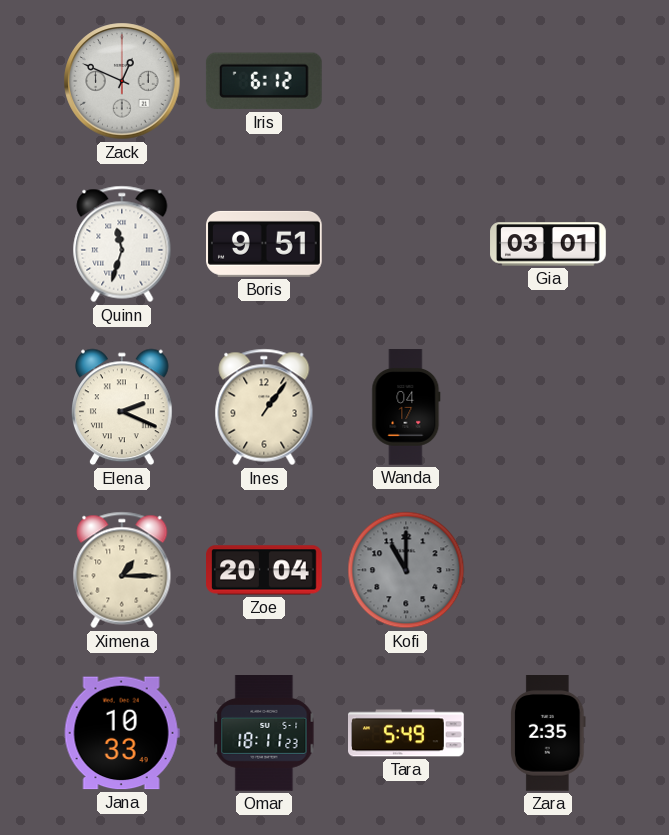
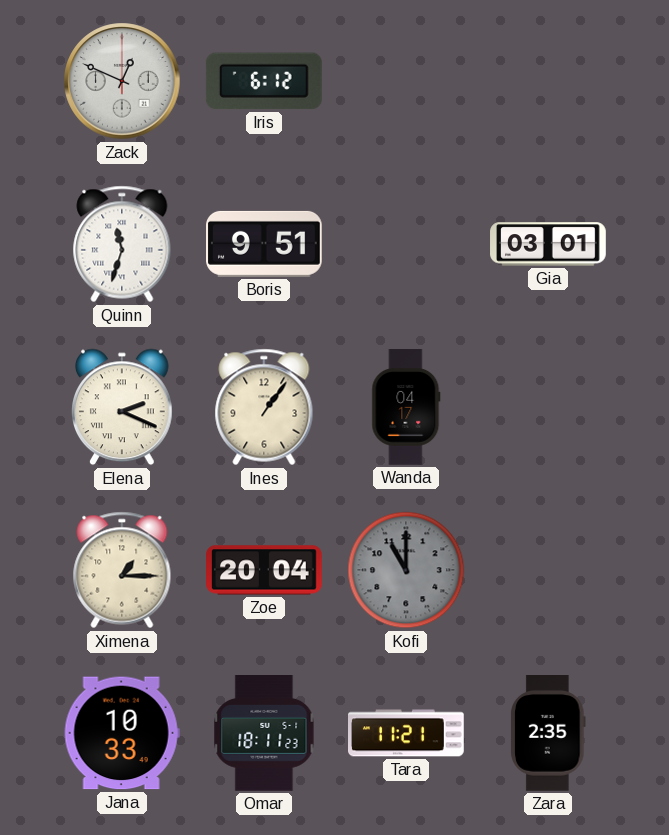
Tara: 5:49 -> 11:21 (407, 733)
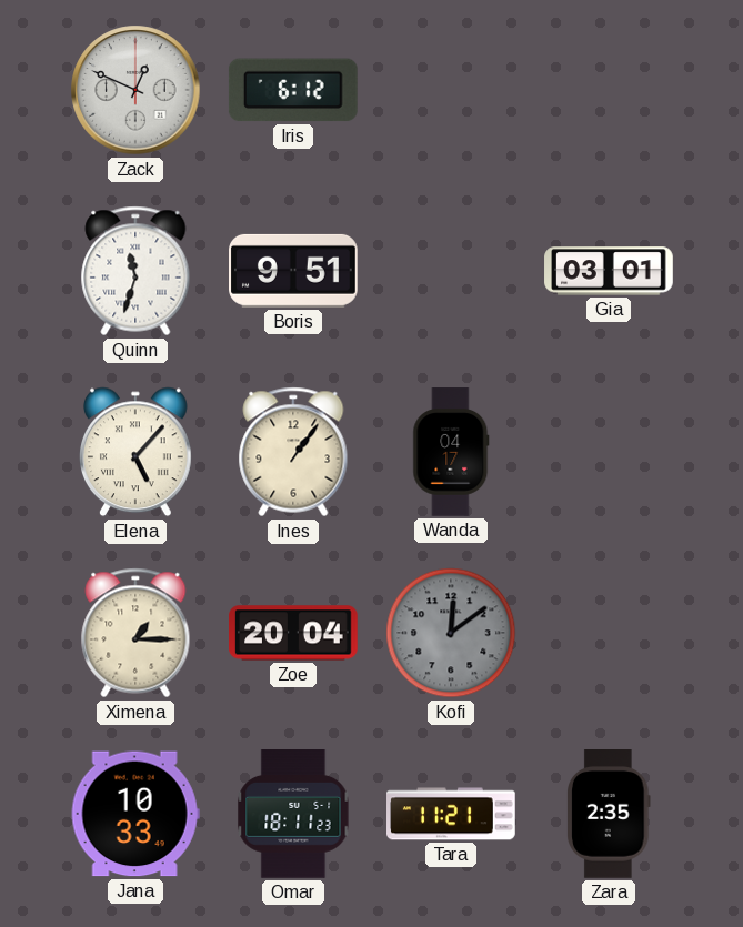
Elena: 2:19 -> 5:07 (137, 452)
Kofi: 11:00 -> 12:09 (451, 633)
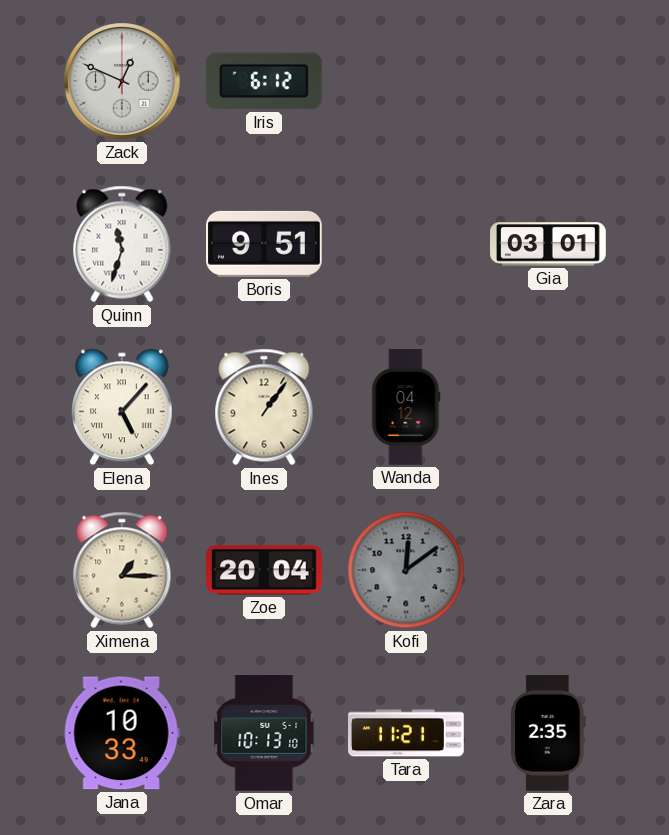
Wanda: 04:17 -> 04:12 (406, 407)
Omar: 18:11 -> 10:13 (264, 734)
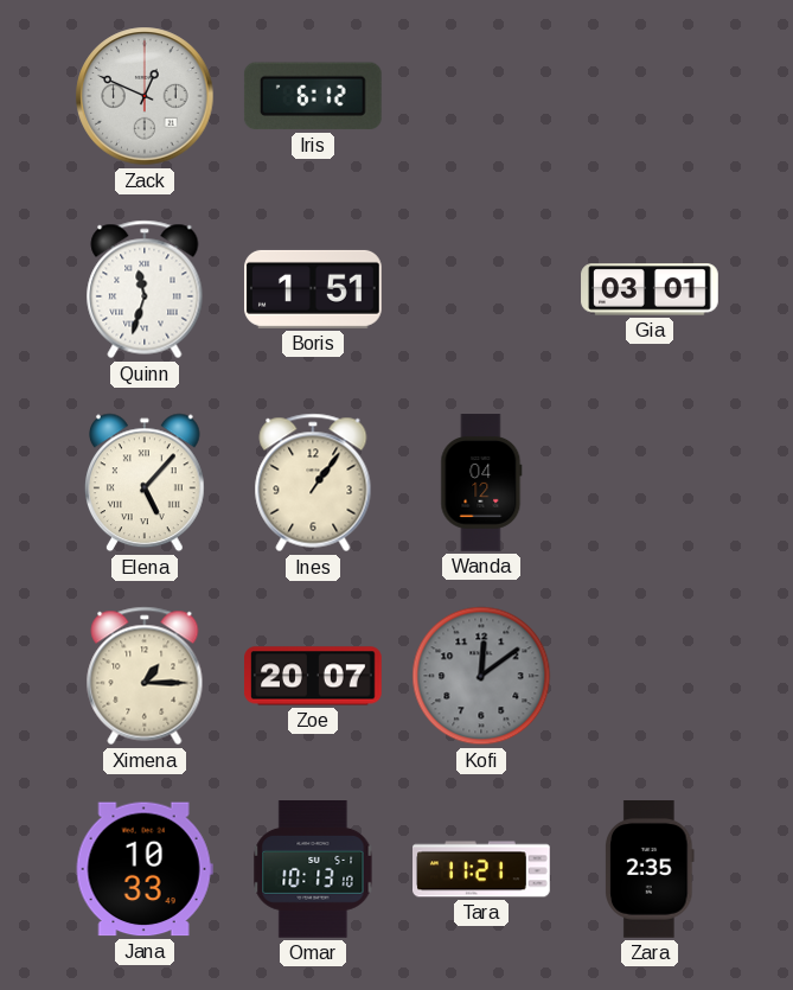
Boris: 9:51 -> 1:51 (314, 289)
Zoe: 20:04 -> 20:07 (313, 676)
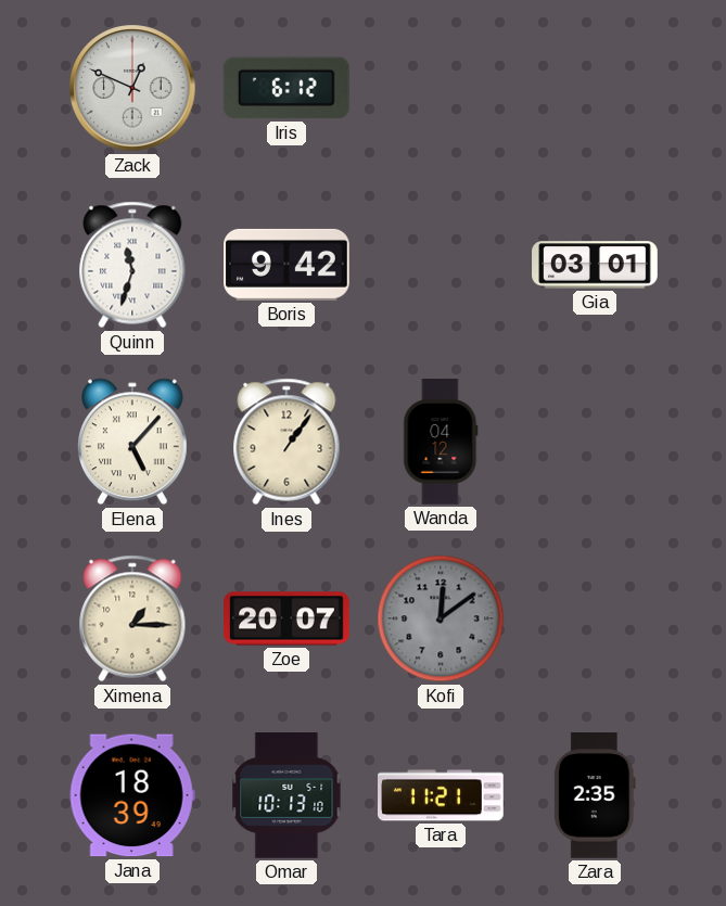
Boris: 1:51 -> 9:42 (288, 265)
Jana: 10:33 -> 18:39 (132, 795)
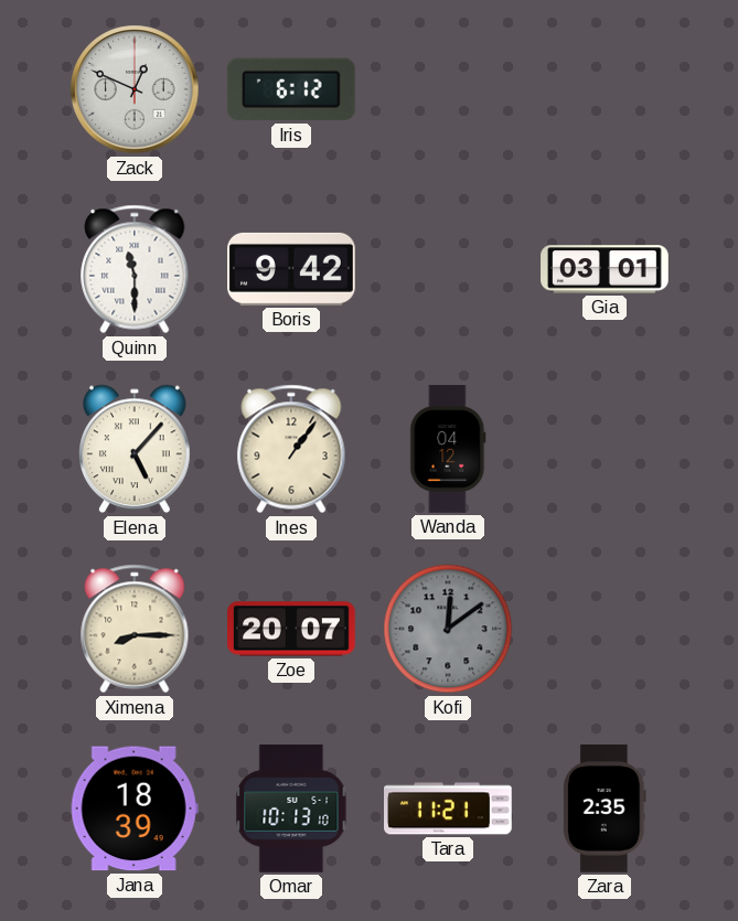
Quinn: 11:33 -> 11:30 (135, 269)
Ximena: 1:15 -> 8:15 (135, 629)
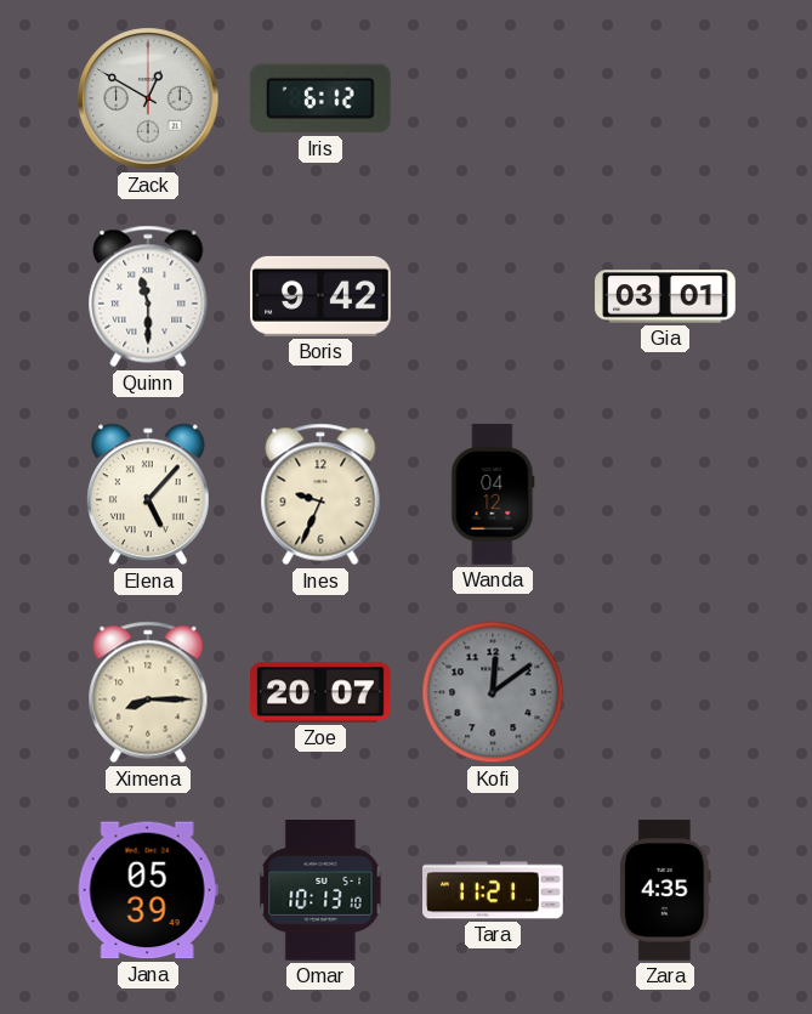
Zack: 12:49 -> 12:50 (148, 98)
Ines: 1:06 -> 9:34 (320, 494)
Jana: 18:39 -> 05:39 (148, 890)
Zara: 2:35 -> 4:35 (666, 891)
